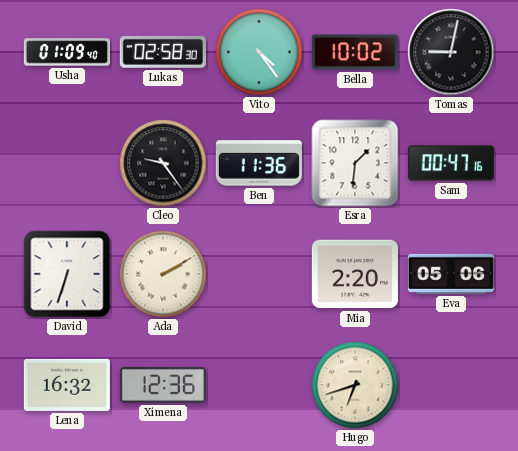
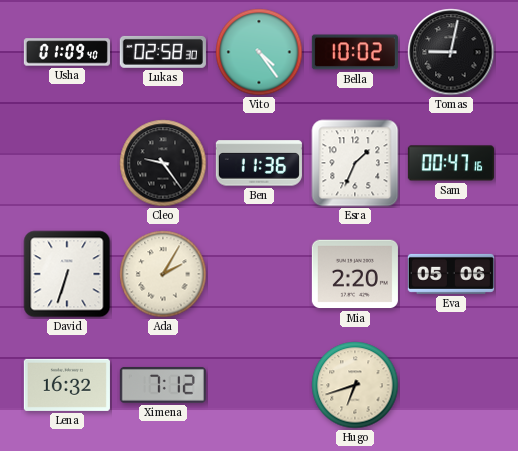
Esra: 1:31 -> 1:34 (355, 163)
Ada: 2:10 -> 2:05 (163, 274)
Ximena: 12:36 -> 7:12 (163, 385)
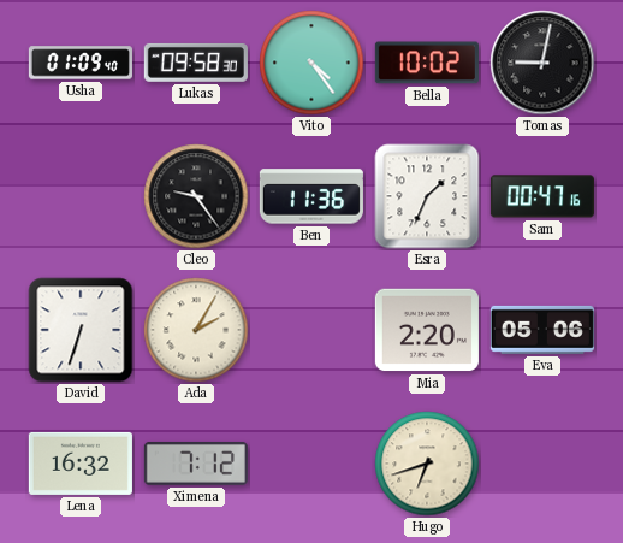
Lukas: 02:58 -> 09:58 (196, 63)
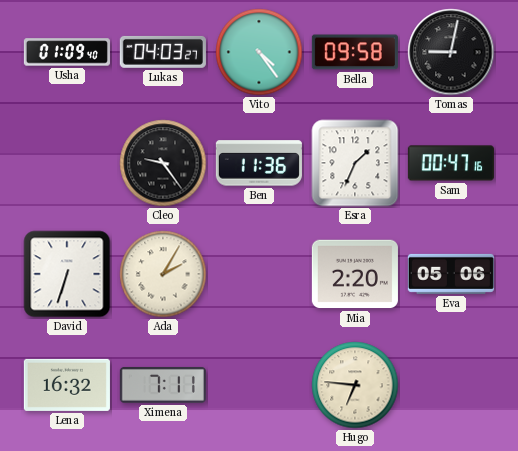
Lukas: 09:58 -> 04:03 (163, 52)
Bella: 10:02 -> 09:58 (355, 52)
Ximena: 7:12 -> 7:11 (163, 385)
Hugo: 6:42 -> 6:46 (355, 385)
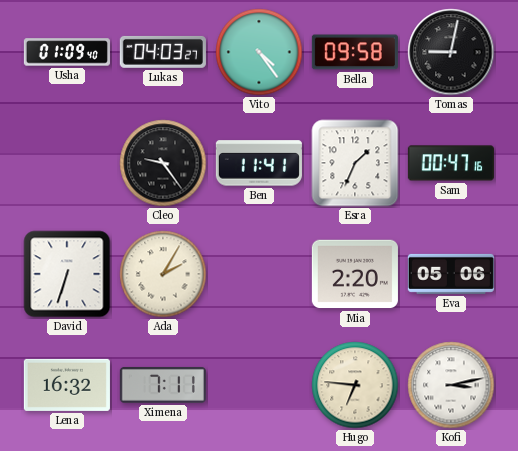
Ben: 11:36 -> 11:41 (259, 163)
Kofi: none -> 3:13 (451, 385)
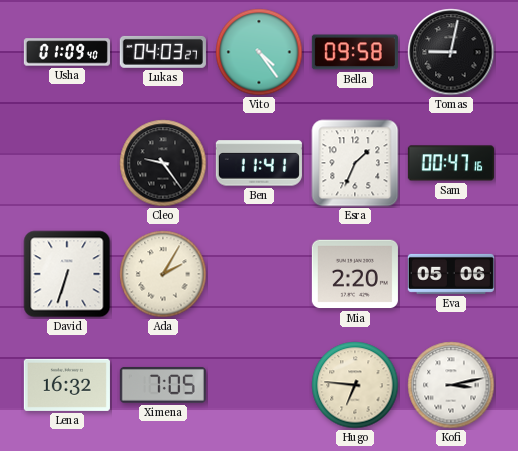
Ximena: 7:11 -> 7:05 (163, 385)
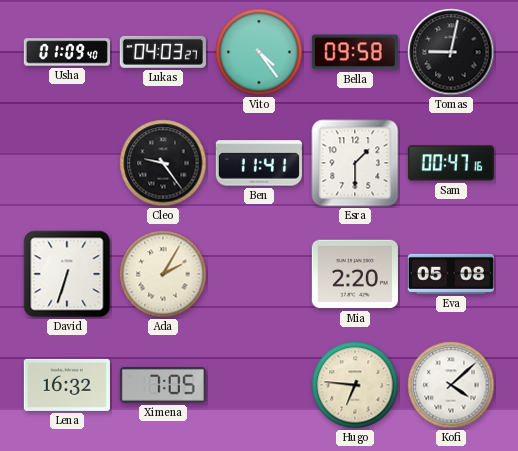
Esra: 1:34 -> 1:30 (355, 163)
Eva: 05:06 -> 05:08 (451, 274)
Kofi: 3:13 -> 4:08 (451, 385)
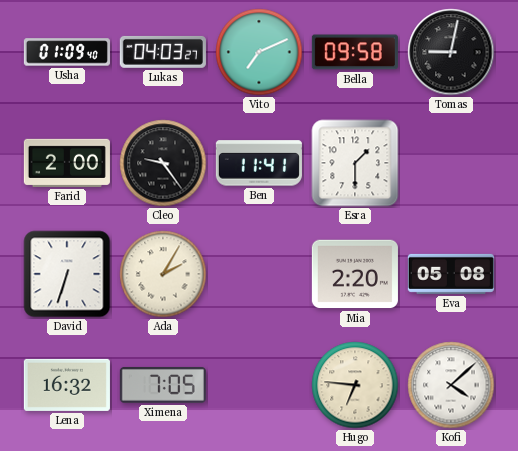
Vito: 4:24 -> 7:11 (259, 52)
Farid: none -> 2:00 (67, 163)
Sam: 00:47 -> none (451, 163)
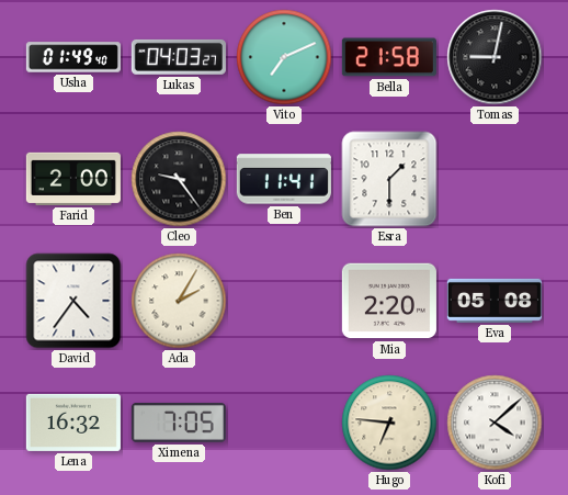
Usha: 01:09 -> 01:49 (73, 57)
Bella: 09:58 -> 21:58 (389, 57)
David: 6:33 -> 4:36 (73, 301)
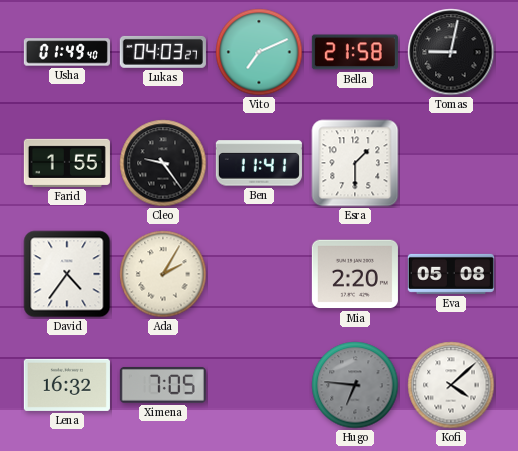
Farid: 2:00 -> 1:55 (67, 163)
Hugo dial: cream -> grey (355, 385)
